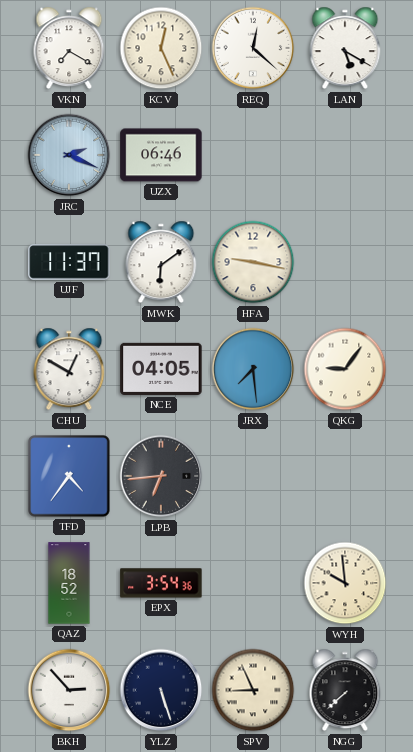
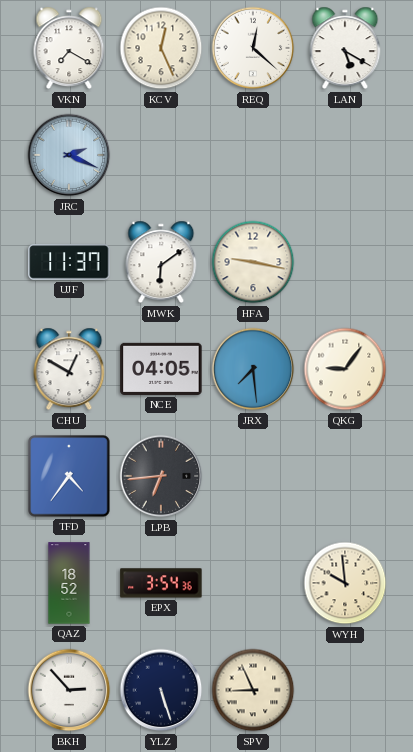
UZX: 06:46 -> none (161, 155)
NGG: 7:38 -> none (345, 690)
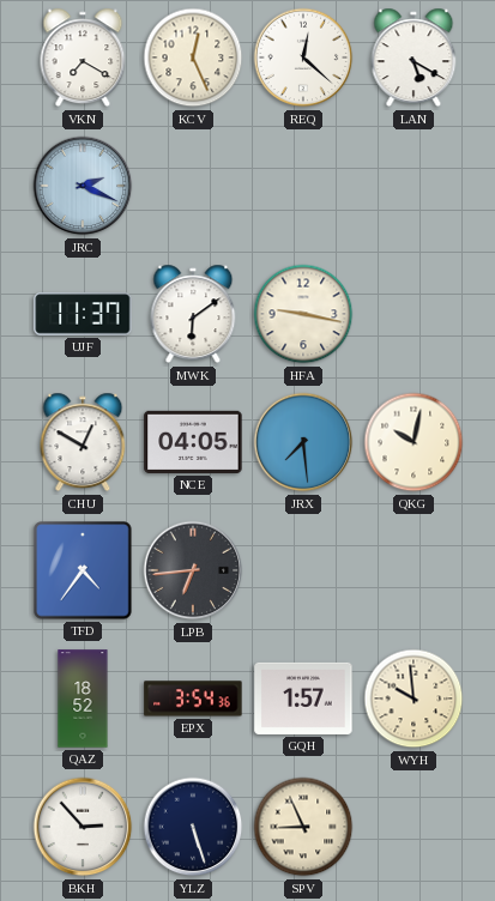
QKG: 9:06 -> 10:02 (413, 442)
GQH: none -> 1:57 (303, 699)
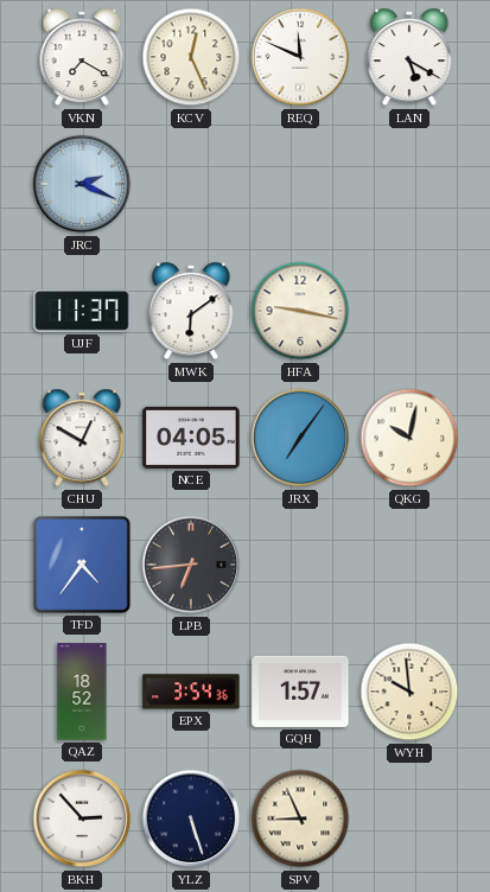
REQ: 12:22 -> 11:49 (300, 57)
JRX: 7:29 -> 7:06 (300, 438)
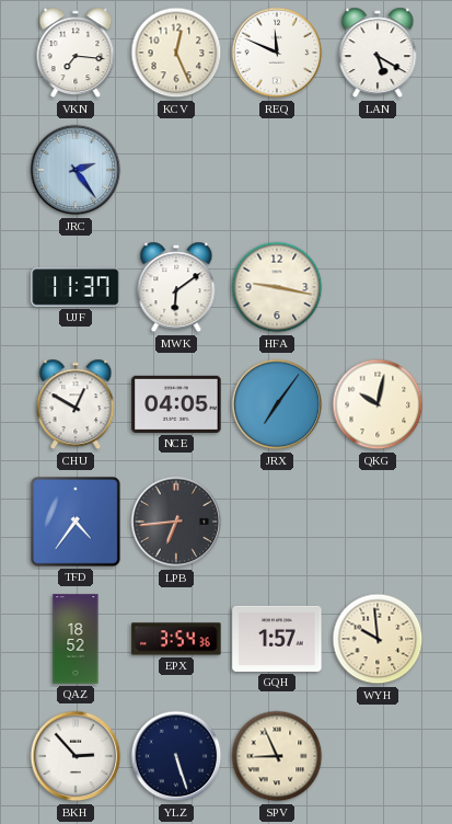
VKN: 7:20 -> 7:16 (76, 53)
JRC: 2:19 -> 2:24 (76, 170)
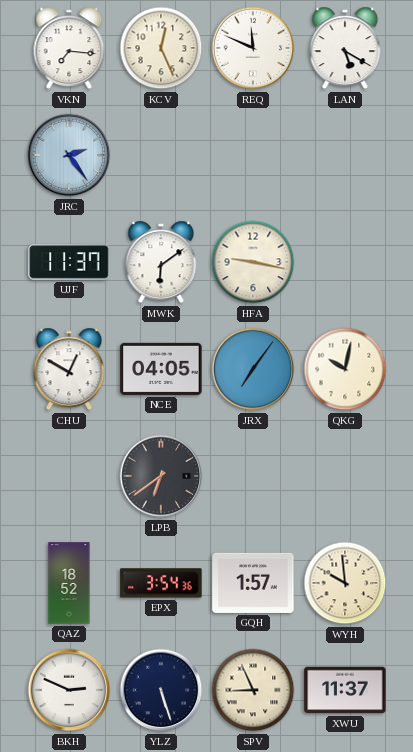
TFD: 4:36 -> none (76, 522)
LPB: 6:44 -> 6:39 (161, 476)
BKH: 2:53 -> 2:49 (69, 690)
XWU: none -> 11:37 (345, 690)
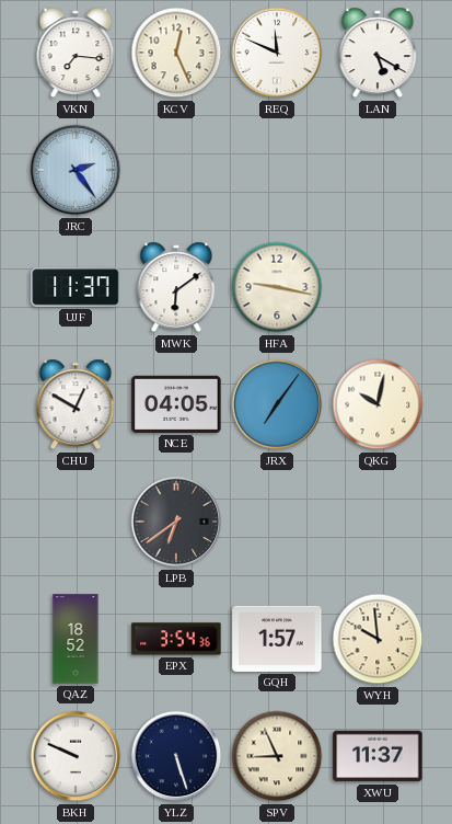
BKH: 2:49 -> 9:49 (76, 756)
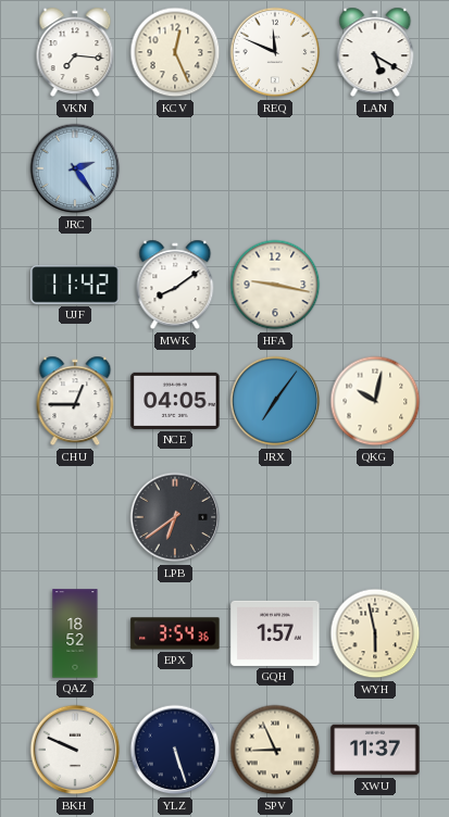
UJF: 11:37 -> 11:42 (75, 285)
MWK: 6:09 -> 8:09 (175, 285)
CHU: 12:50 -> 12:45 (75, 401)
WYH: 9:59 -> 5:58 (375, 633)
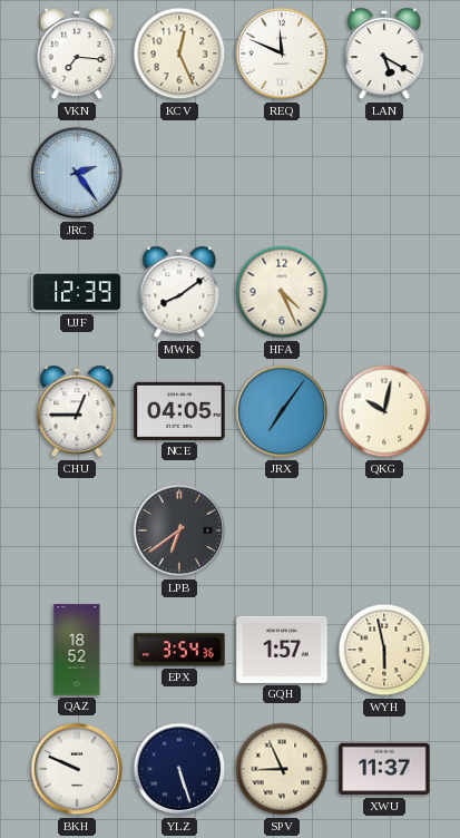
UJF: 11:42 -> 12:39 (77, 292)
HFA: 9:17 -> 4:26 (282, 292)
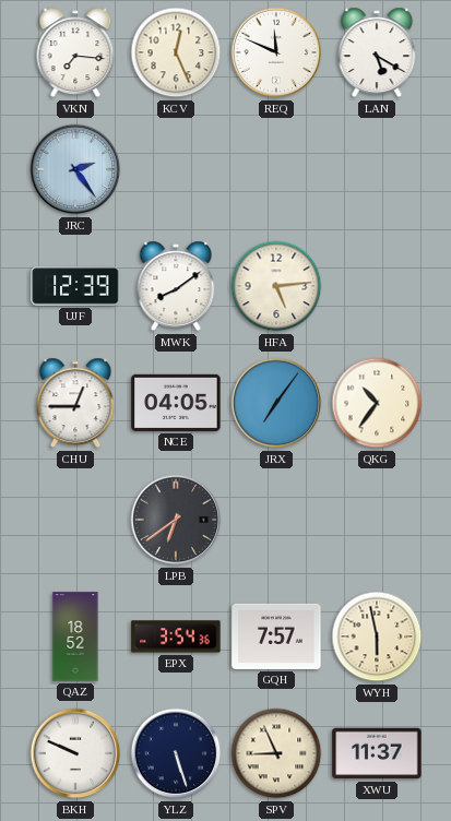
HFA: 4:26 -> 5:14 (276, 286)
QKG: 10:02 -> 10:36 (377, 403)
GQH: 1:57 -> 7:57 (276, 636)
